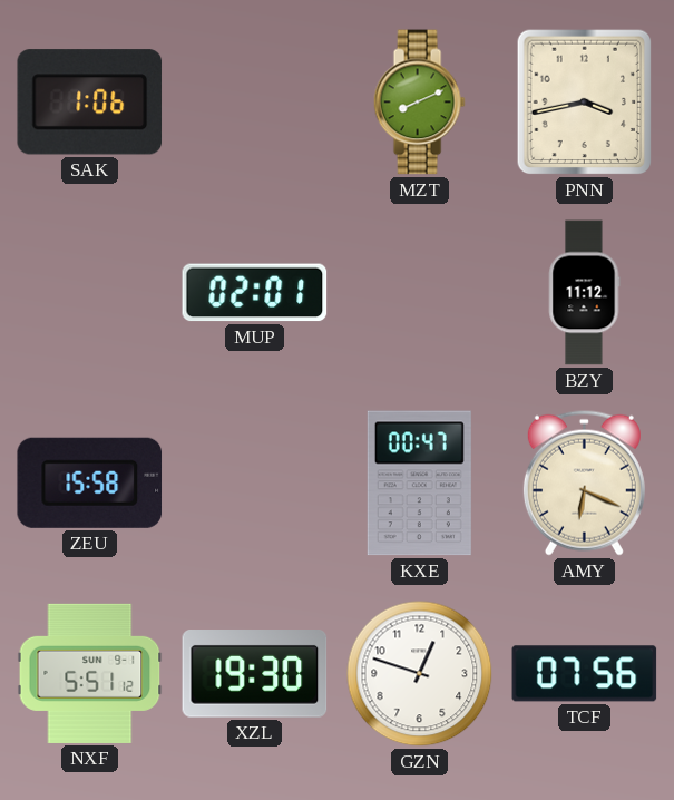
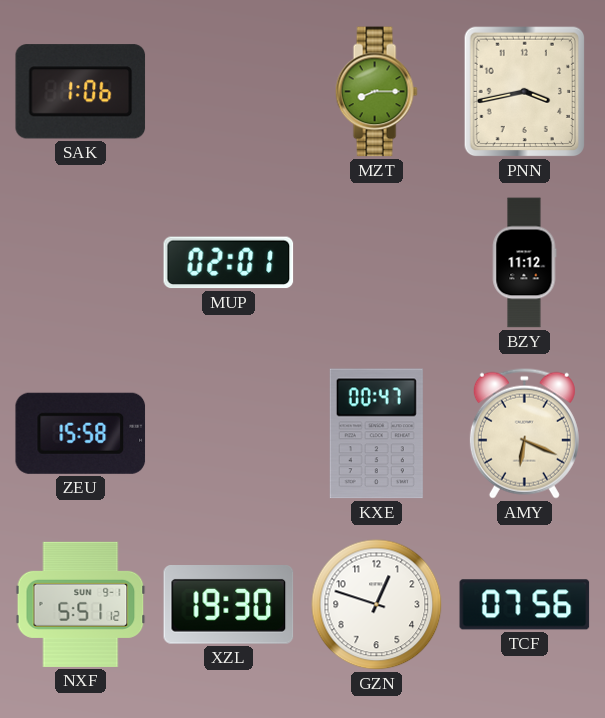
MZT: 8:11 -> 8:15 (376, 92)
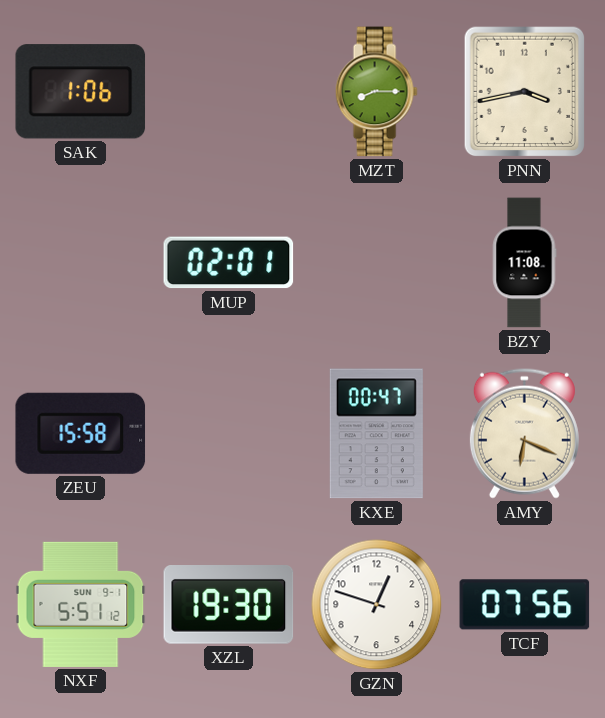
BZY: 11:12 -> 11:08 (524, 263)
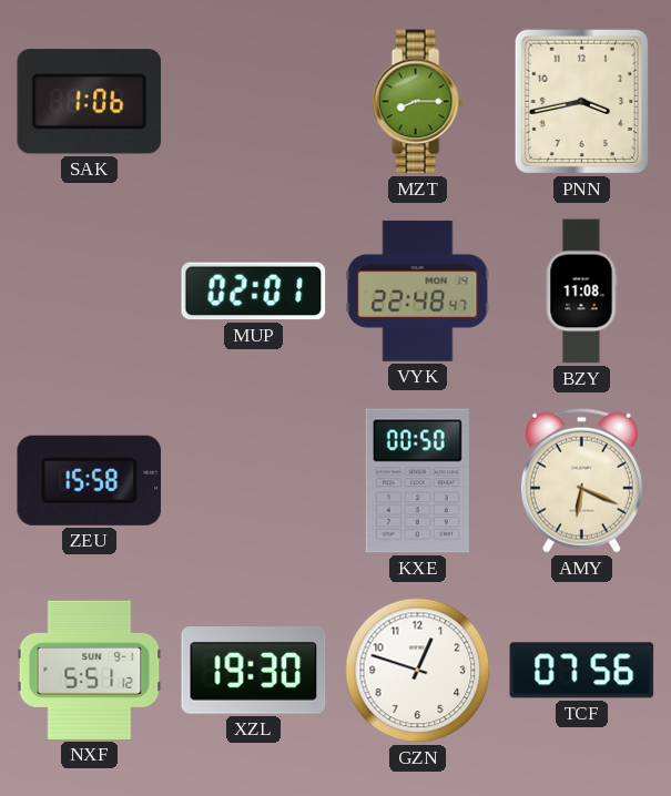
VYK: none -> 22:48 (418, 290)
KXE: 00:47 -> 00:50 (417, 481)
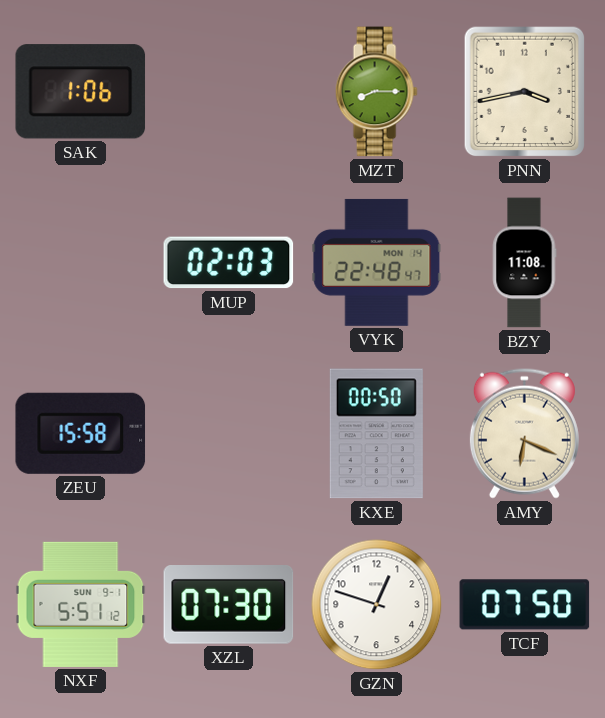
MUP: 02:01 -> 02:03 (229, 263)
XZL: 19:30 -> 07:30 (229, 605)
TCF: 07:56 -> 07:50 (525, 605)
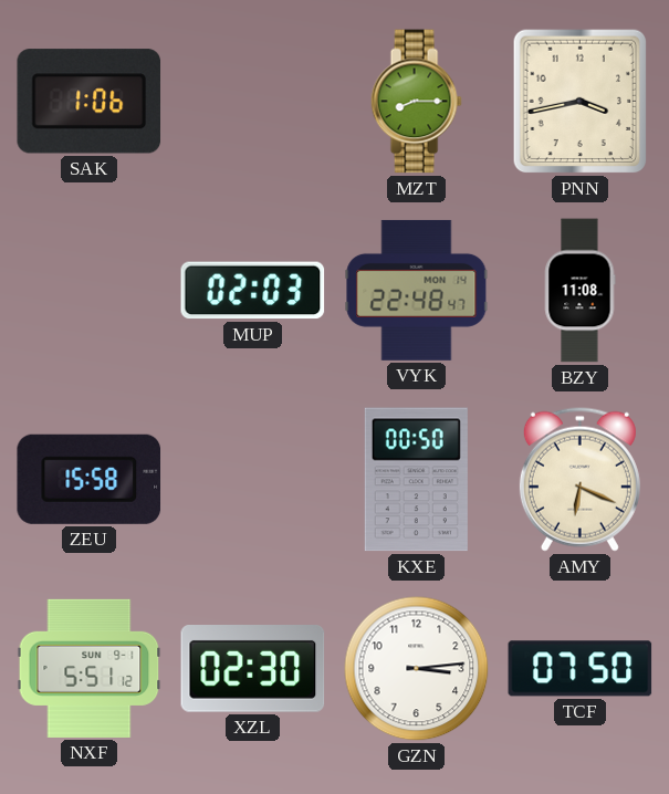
XZL: 07:30 -> 02:30 (253, 669)
GZN: 12:48 -> 3:14 (417, 669)
